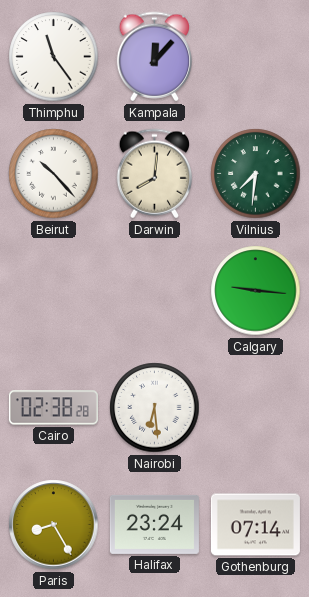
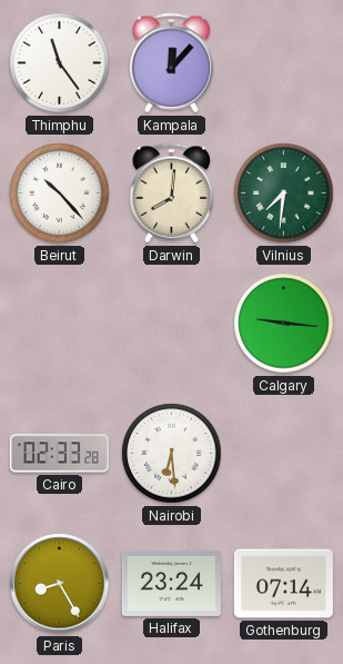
Cairo: 02:38 -> 02:33 (59, 454)
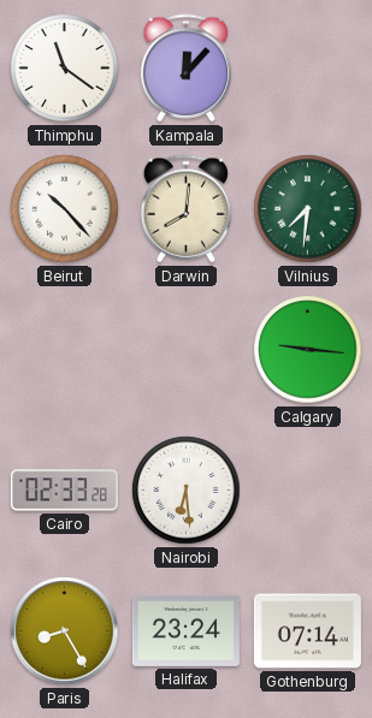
Thimphu: 11:24 -> 11:21 (65, 69)
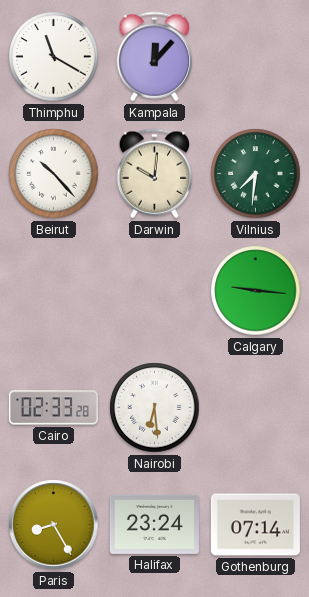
Thimphu: 11:21 -> 11:20 (54, 57)
Darwin: 8:01 -> 10:01 (154, 174)
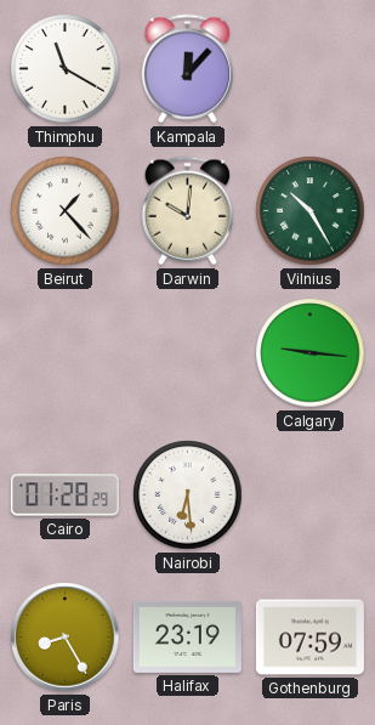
Beirut: 10:23 -> 1:23 (66, 211)
Vilnius: 7:31 -> 10:25 (311, 211)
Cairo: 02:33 -> 01:28 (64, 495)
Halifax: 23:24 -> 23:19 (187, 636)
Gothenburg: 07:14 -> 07:59 (309, 638)
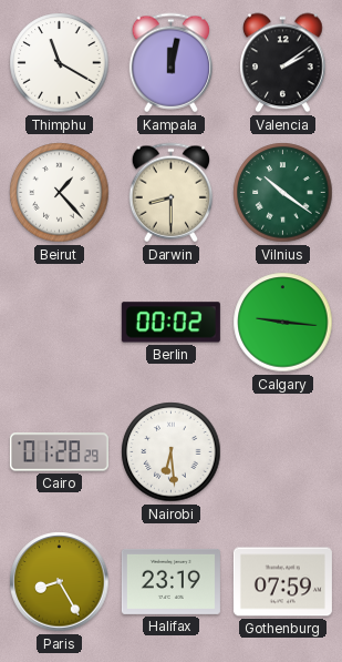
Kampala: 12:07 -> 12:02 (170, 63)
Valencia: none -> 2:09 (283, 63)
Darwin: 10:01 -> 8:30 (170, 193)
Vilnius: 10:25 -> 10:21 (283, 193)
Berlin: none -> 00:02 (170, 323)
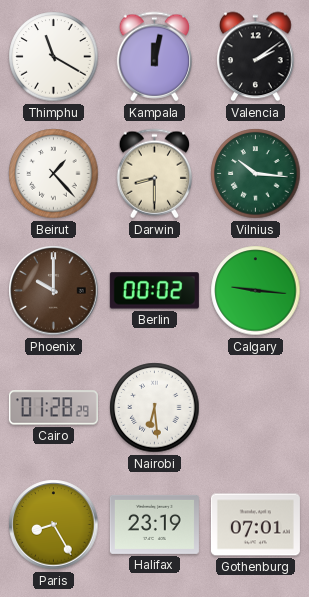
Vilnius: 10:21 -> 10:16 (256, 174)
Phoenix: none -> 10:00 (54, 291)
Gothenburg: 07:59 -> 07:01 (255, 525)
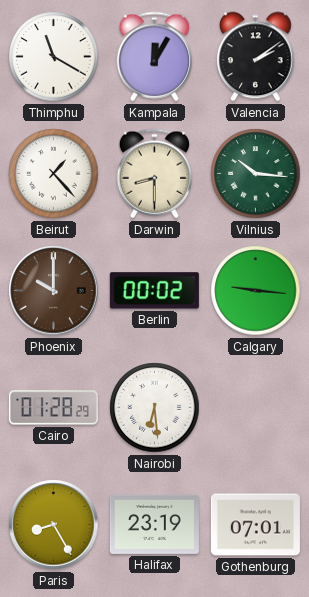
Kampala: 12:02 -> 12:05 (154, 57)
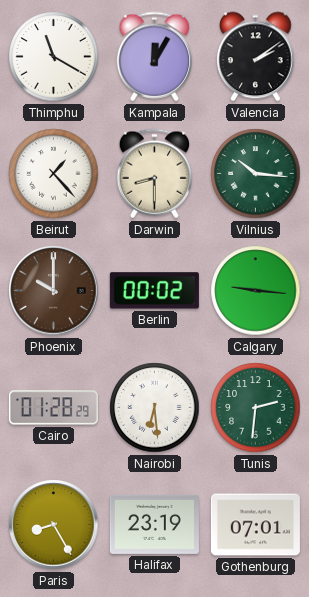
Tunis: none -> 2:31 (256, 408)
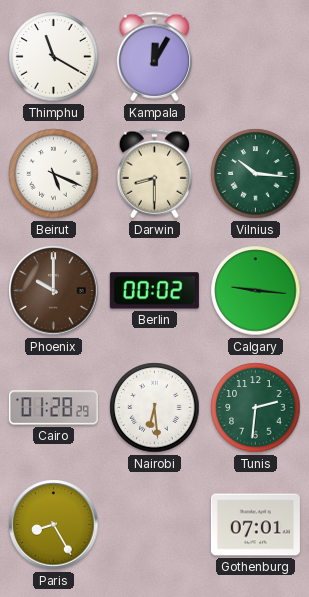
Valencia: 2:09 -> none (256, 57)
Beirut: 1:23 -> 5:19 (54, 174)
Halifax: 23:19 -> none (154, 524)
